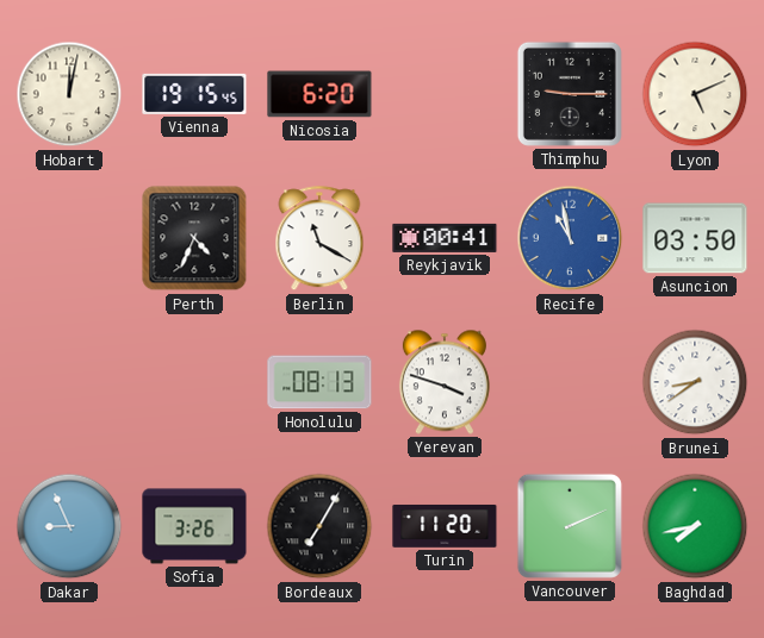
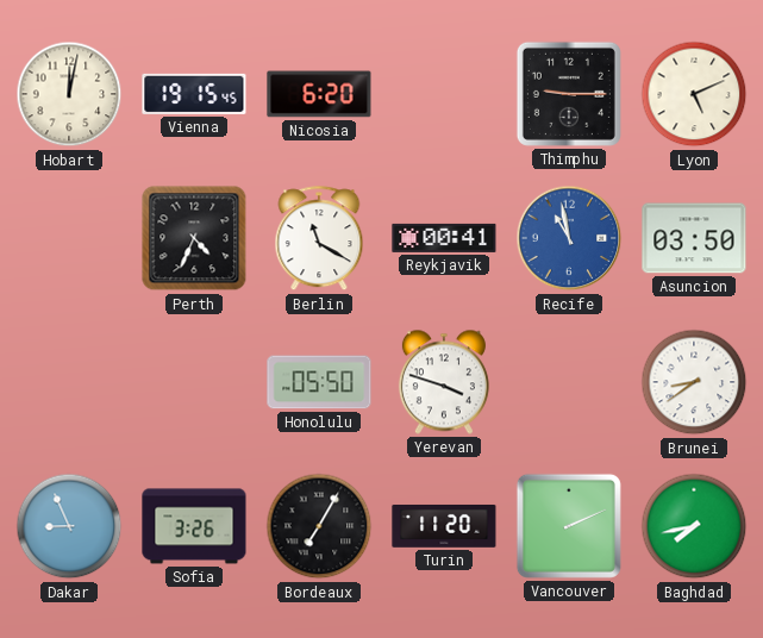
Honolulu: 08:13 -> 05:50 (319, 382)
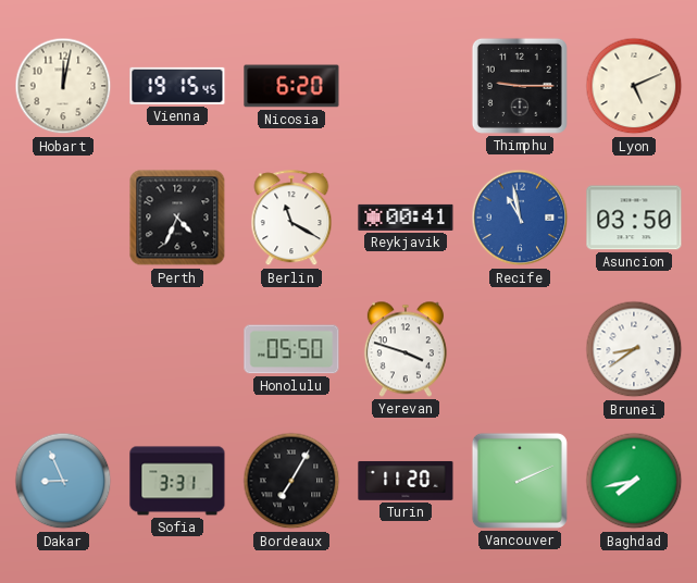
Sofia: 3:26 -> 3:31 (177, 481)
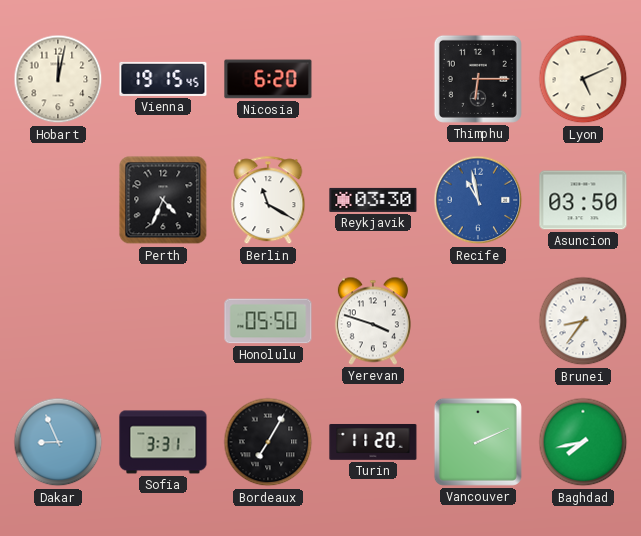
Thimphu: 9:15 -> 6:15 (478, 79)
Reykjavik: 00:41 -> 03:30 (373, 200)
Brunei: 8:39 -> 8:36 (583, 321)
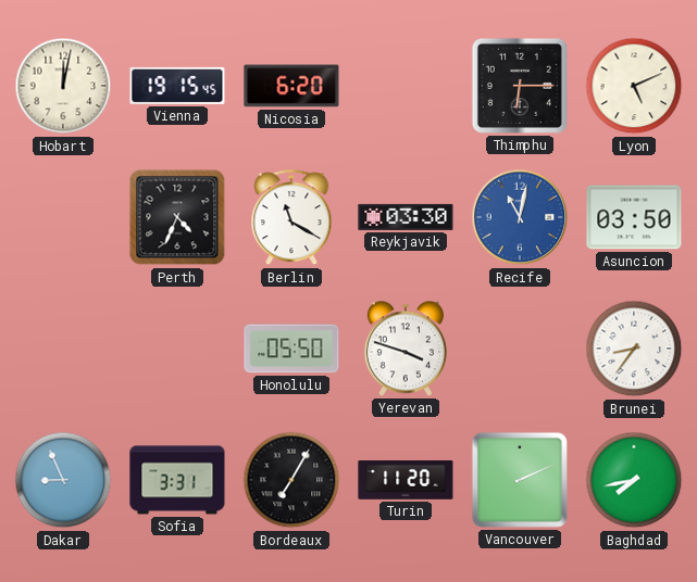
Recife: 10:58 -> 11:02 (520, 217)
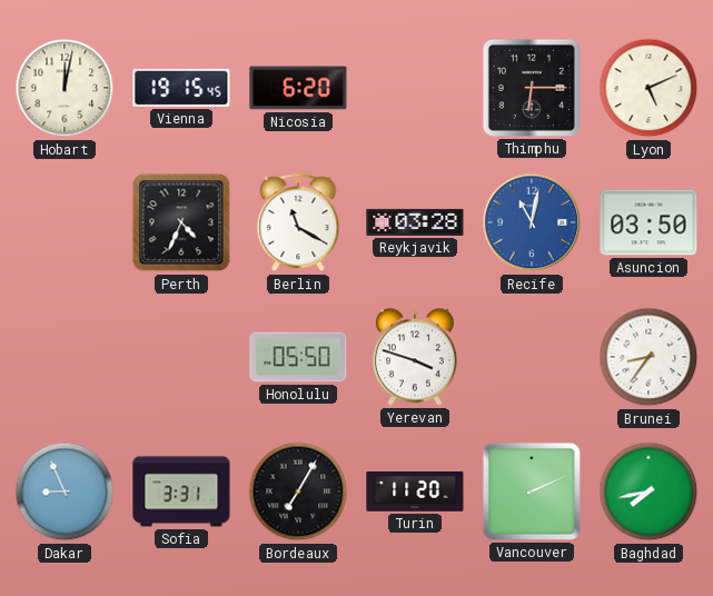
Reykjavik: 03:30 -> 03:28 (415, 222)
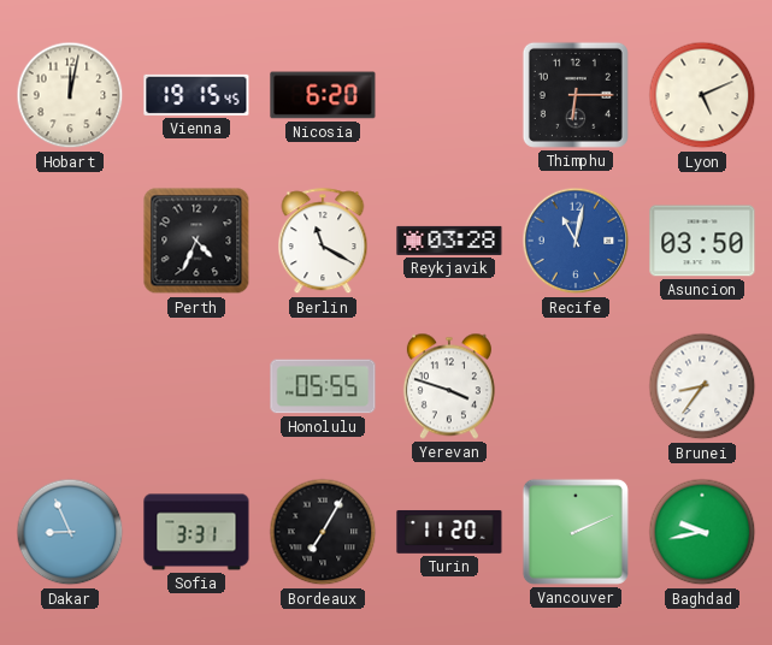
Honolulu: 05:50 -> 05:55 (323, 386)
Baghdad: 7:43 -> 9:43 (702, 532)
